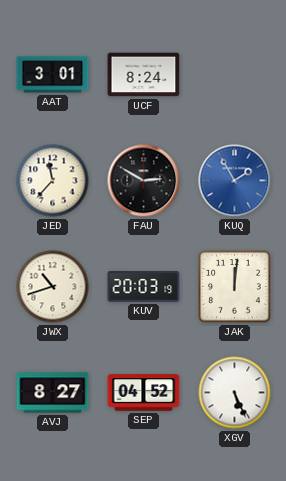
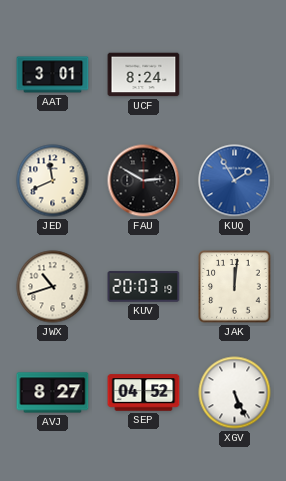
JED: 11:37 -> 11:41 (53, 181)
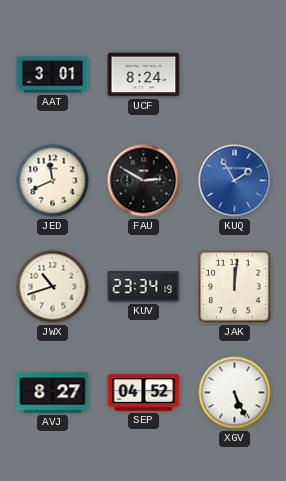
KUV: 20:03 -> 23:34 (144, 287)
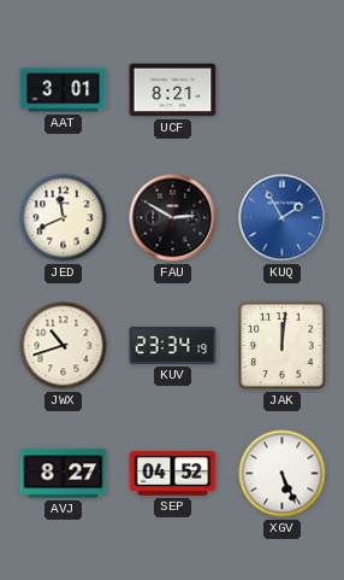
UCF: 8:24 -> 8:21 (173, 90)
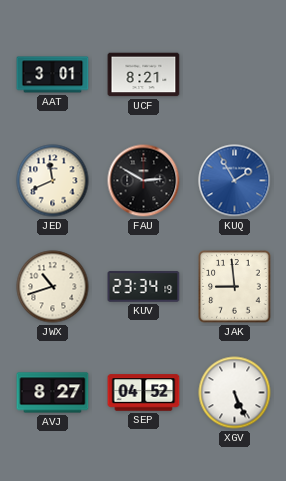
JAK: 12:01 -> 8:59 (235, 287)
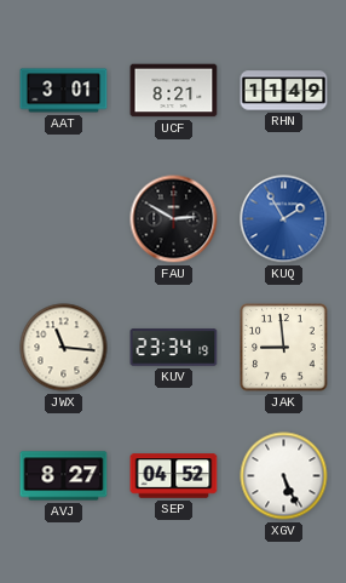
RHN: none -> 11:49 (284, 91)
JED: 11:41 -> none (53, 181)
JWX: 10:42 -> 11:16 (64, 348)
